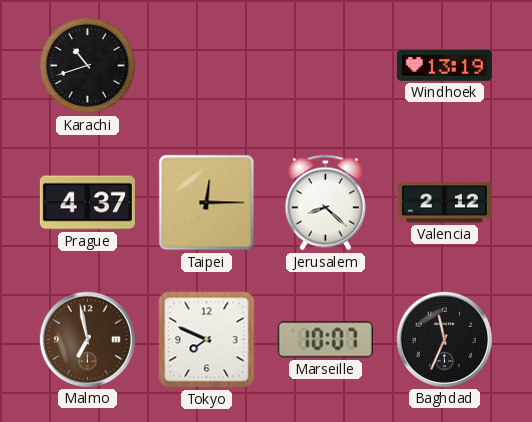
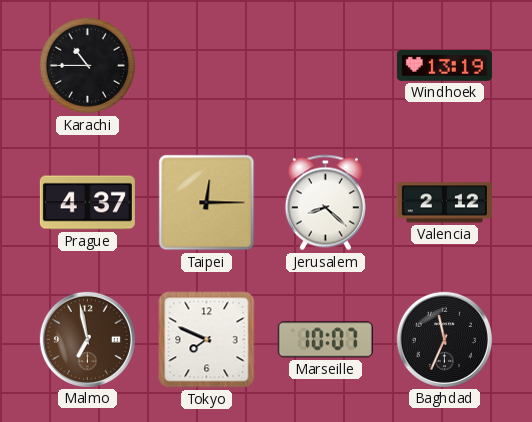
Karachi: 10:42 -> 10:45 (87, 65)
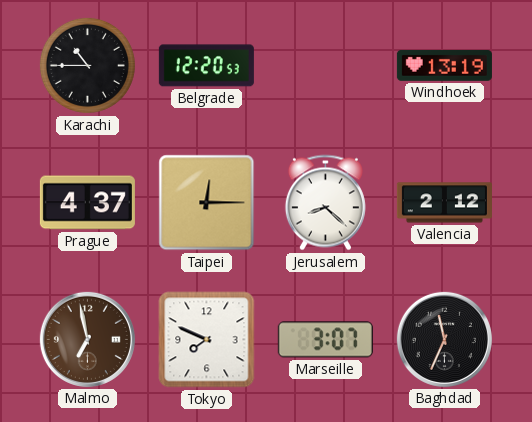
Belgrade: none -> 12:20 (206, 66)
Marseille: 10:07 -> 3:07 (325, 340)
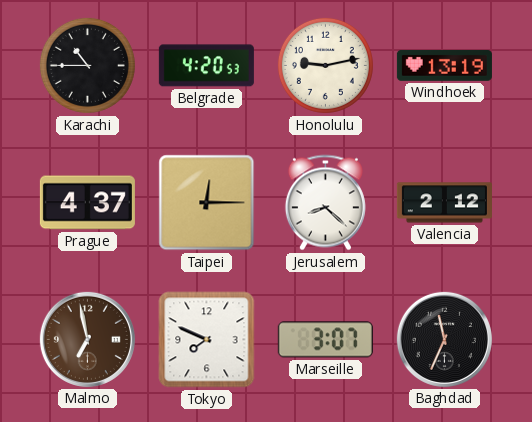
Belgrade: 12:20 -> 4:20 (206, 66)
Honolulu: none -> 9:13 (325, 65)
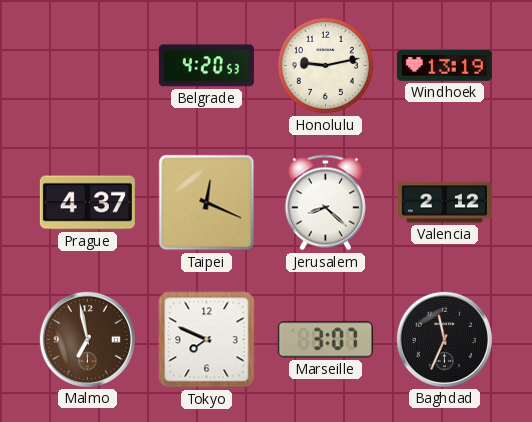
Karachi: 10:45 -> none (87, 65)
Taipei: 12:15 -> 12:19 (207, 203)
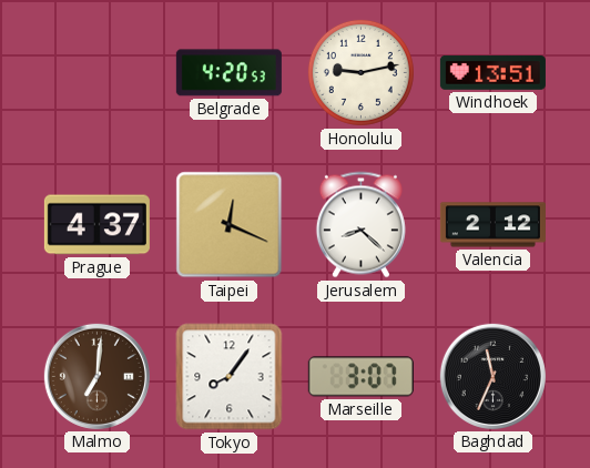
Windhoek: 13:19 -> 13:51 (492, 72)
Malmo: 6:58 -> 7:01 (96, 376)
Tokyo: 7:49 -> 8:06 (230, 377)
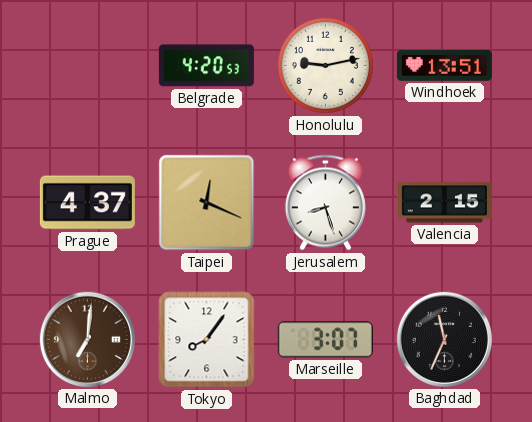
Jerusalem: 8:22 -> 8:27 (325, 203)
Valencia: 2:12 -> 2:15 (444, 203)
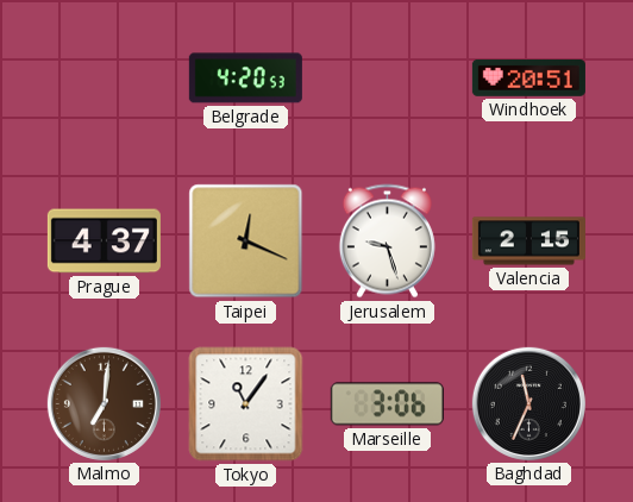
Honolulu: 9:13 -> none (325, 65)
Windhoek: 13:51 -> 20:51 (528, 77)
Jerusalem: 8:27 -> 9:27 (387, 241)
Tokyo: 8:06 -> 11:06 (246, 404)
Marseille: 3:07 -> 3:06 (387, 404)
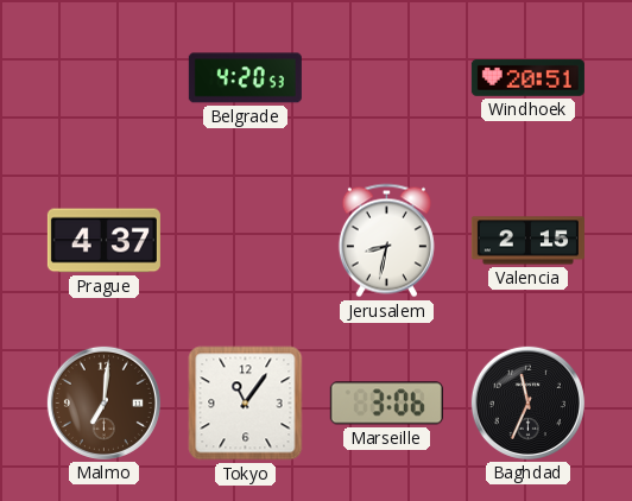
Taipei: 12:19 -> none (246, 241)
Jerusalem: 9:27 -> 8:32 (386, 241)
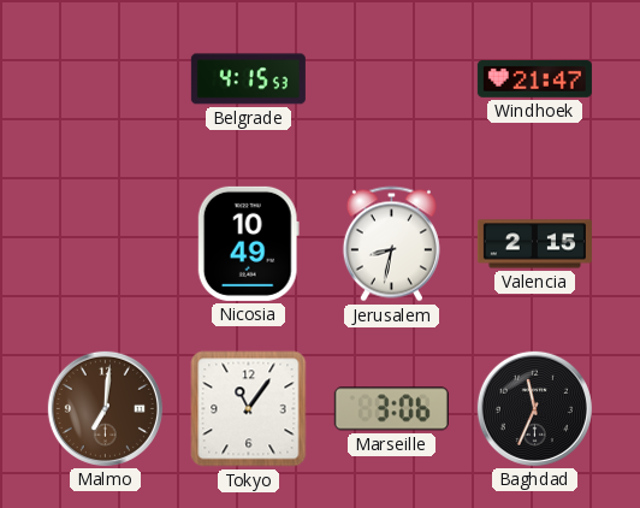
Belgrade: 4:20 -> 4:15 (248, 79)
Windhoek: 20:51 -> 21:47 (534, 78)
Prague: 4:37 -> none (103, 241)
Nicosia: none -> 10:49 (248, 243)
